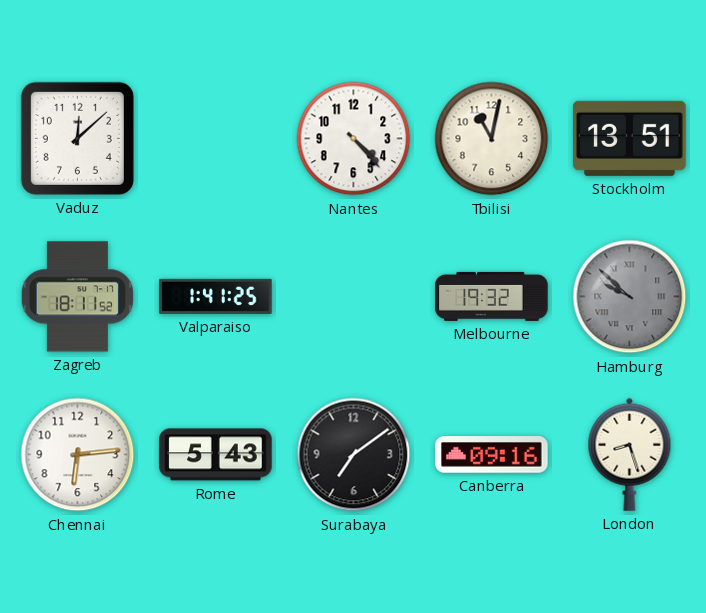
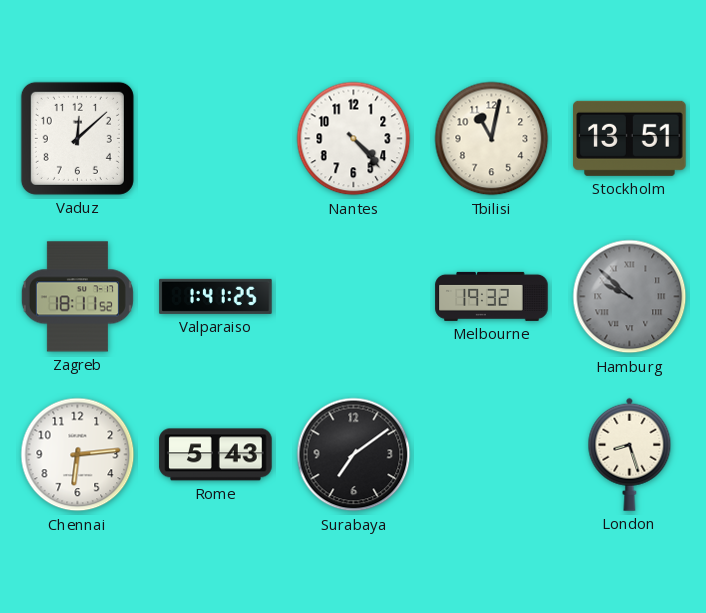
Canberra: 09:16 -> none (492, 455)
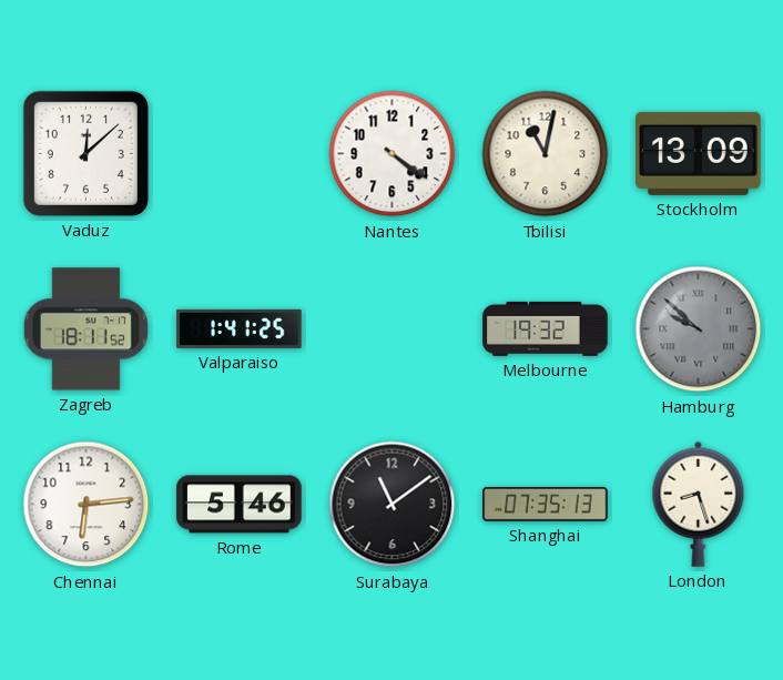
Nantes: 4:23 -> 4:21 (393, 154)
Stockholm: 13:51 -> 13:09 (699, 153)
Rome: 5:43 -> 5:46 (240, 505)
Surabaya: 7:09 -> 11:09 (393, 505)
Shanghai: none -> 07:35 (546, 505)
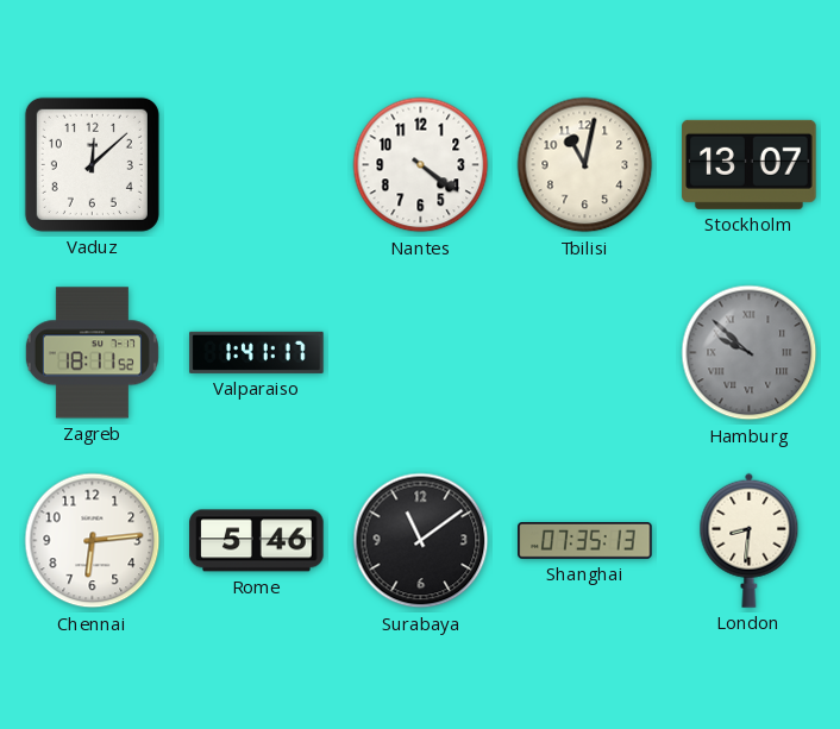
Stockholm: 13:09 -> 13:07 (750, 164)
Valparaiso: 1:41:25 -> 1:41:17 (257, 352)
Melbourne: 19:32 -> none (546, 328)
London: 8:27 -> 8:31 (750, 540)
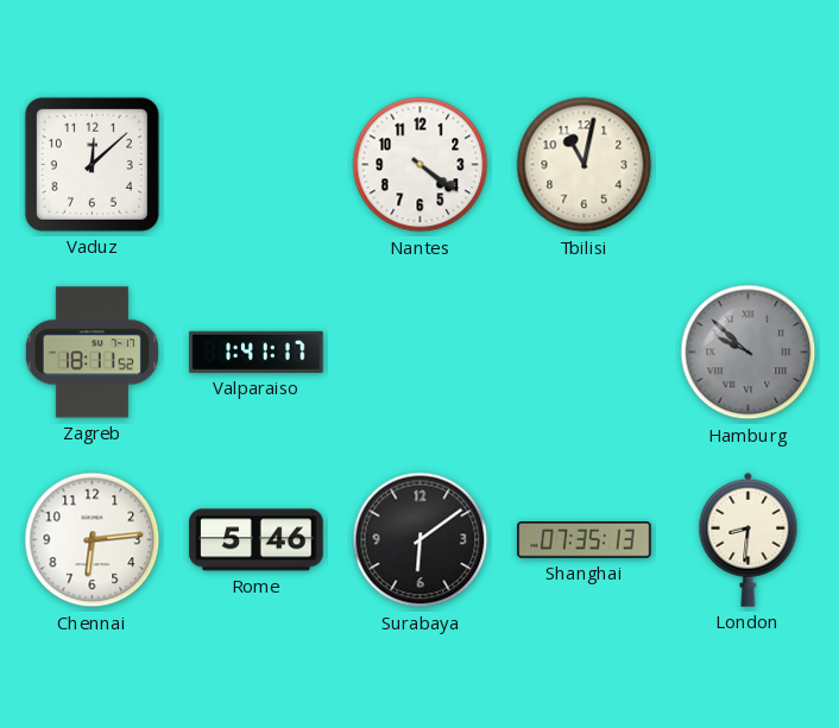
Stockholm: 13:07 -> none (750, 164)
Surabaya: 11:09 -> 6:09 (421, 540)
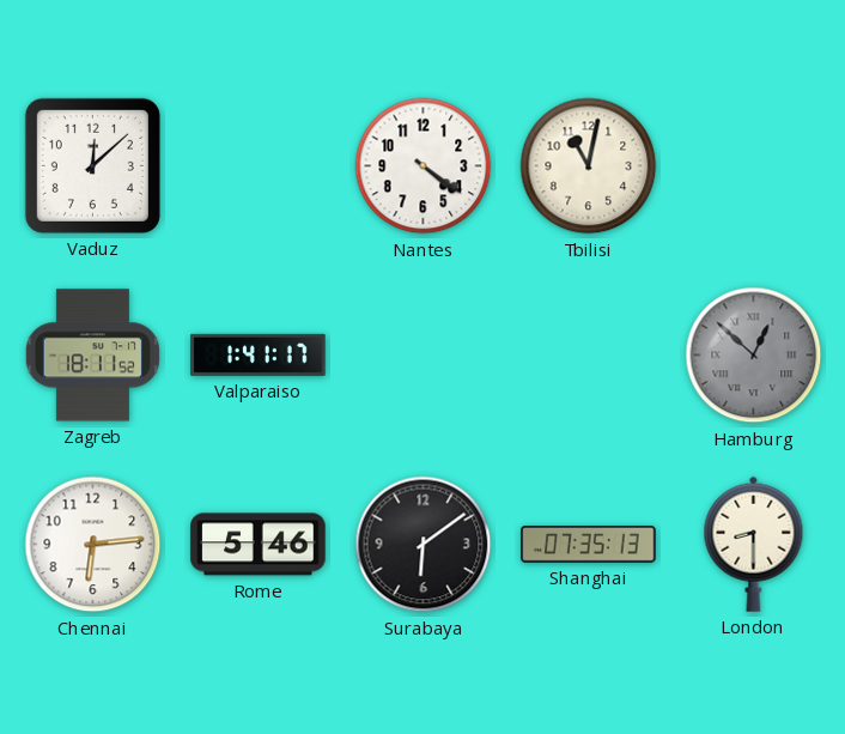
Hamburg: 9:52 -> 12:52 (754, 356)
London: 8:31 -> 8:30 (754, 544)
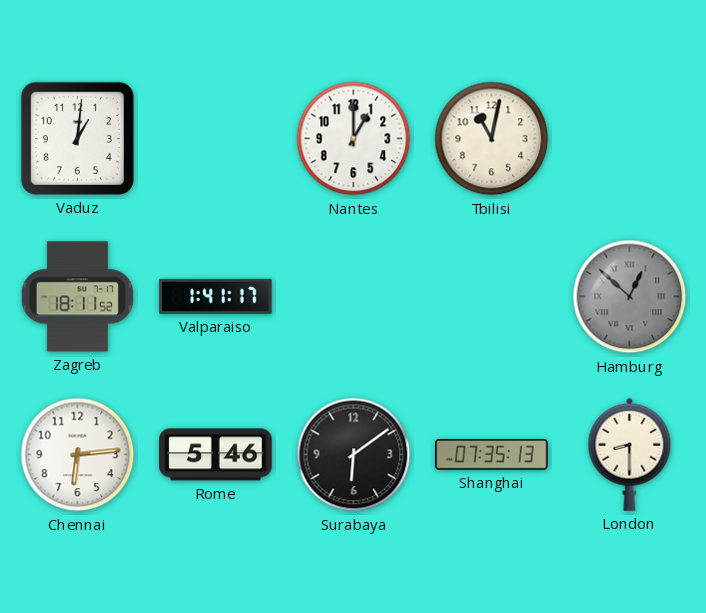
Vaduz: 12:08 -> 1:01 (77, 138)
Nantes: 4:21 -> 1:00 (354, 139)
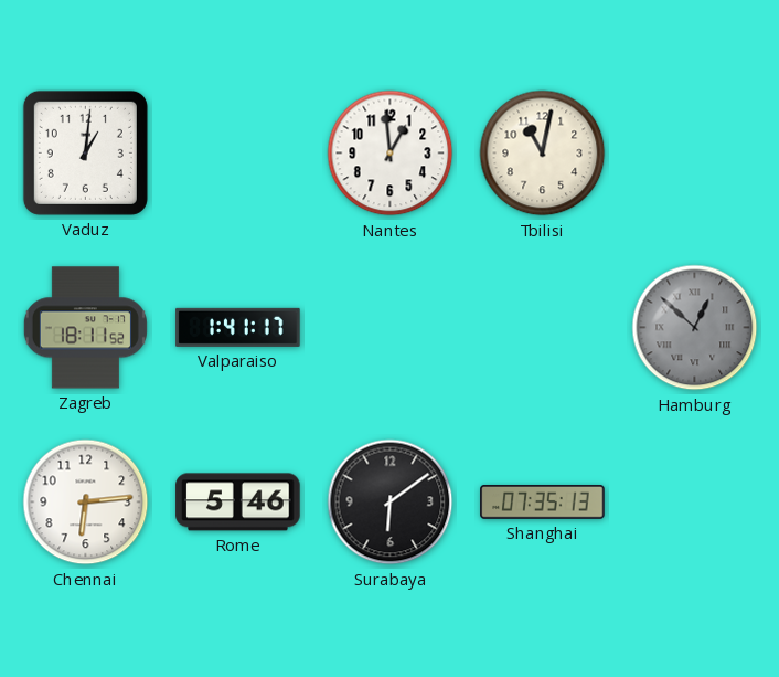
Nantes: 1:00 -> 12:59 (391, 154)
London: 8:30 -> none (630, 454)
